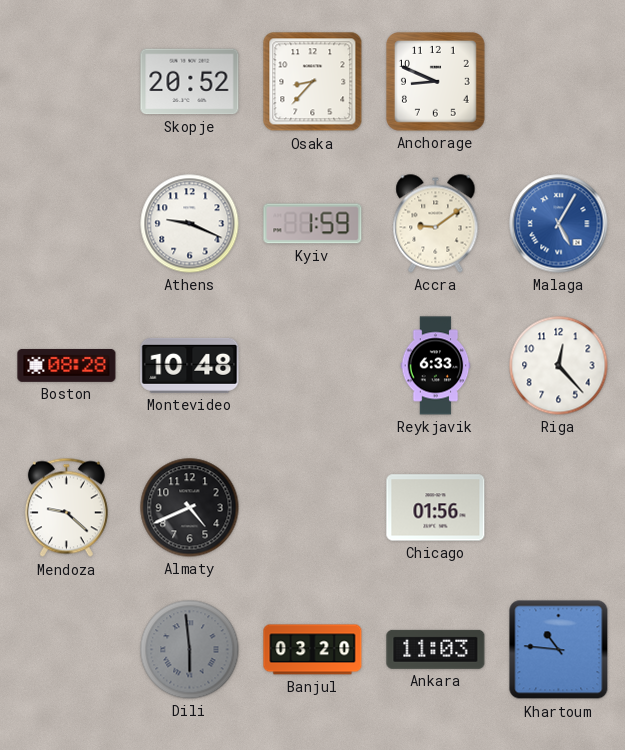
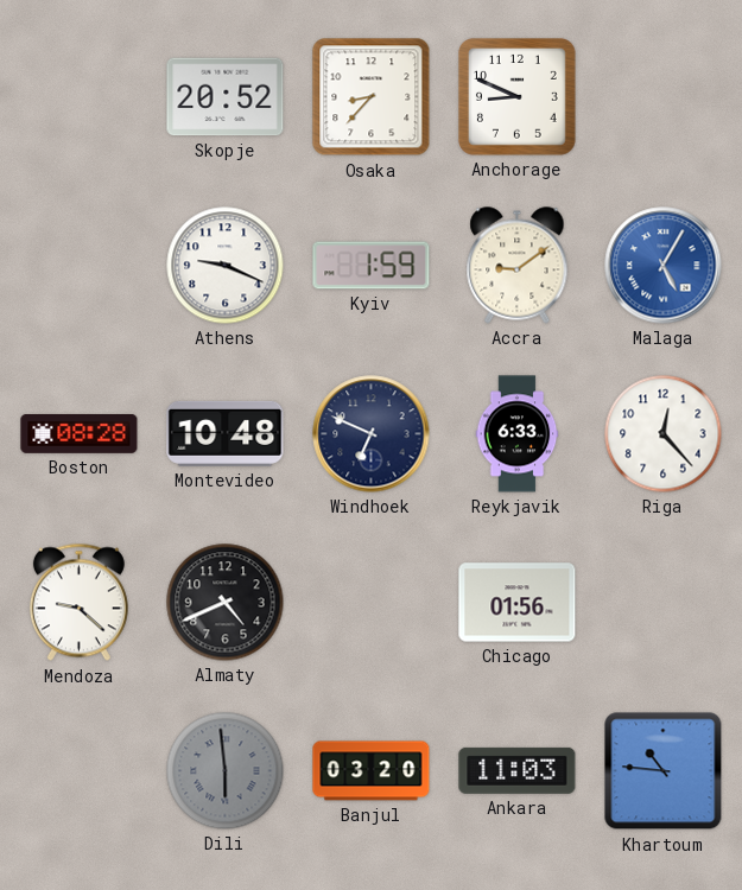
Windhoek: none -> 6:49 (372, 434)
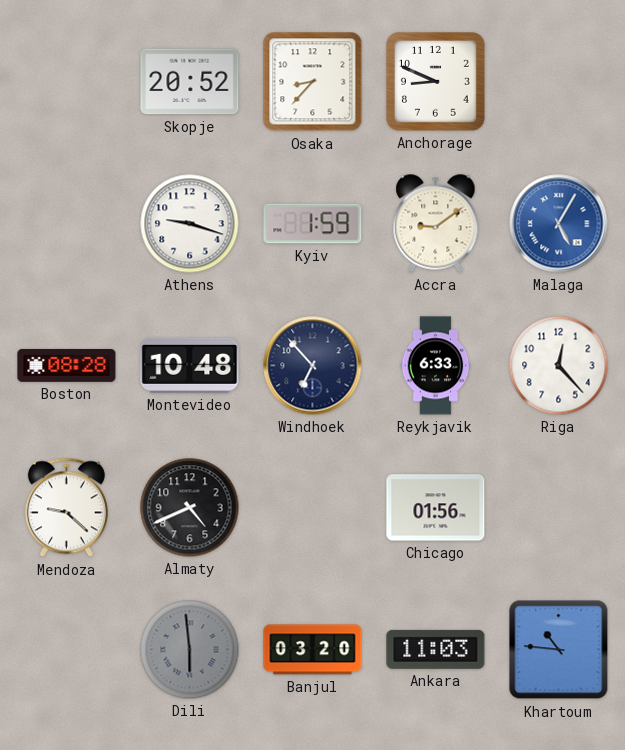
Athens: 9:19 -> 9:18 (190, 224)
Windhoek: 6:49 -> 6:53 (313, 366)
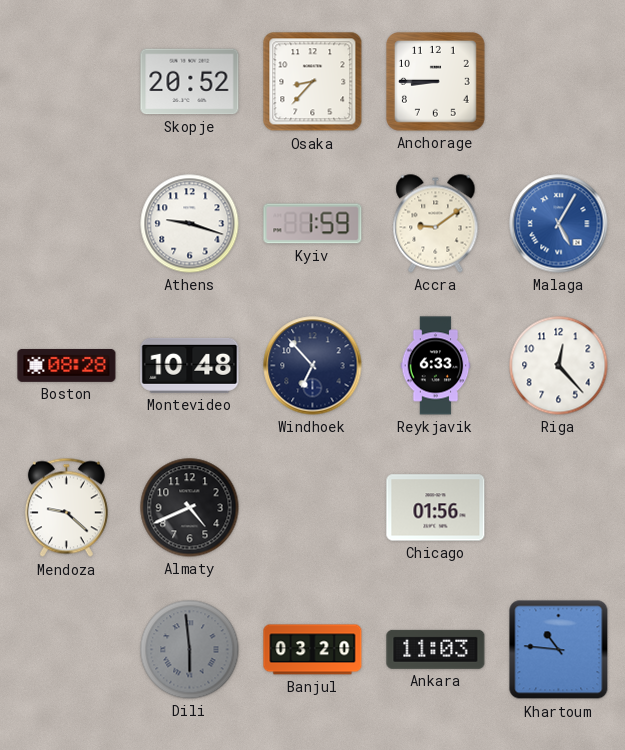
Anchorage: 8:49 -> 8:45 (435, 81)
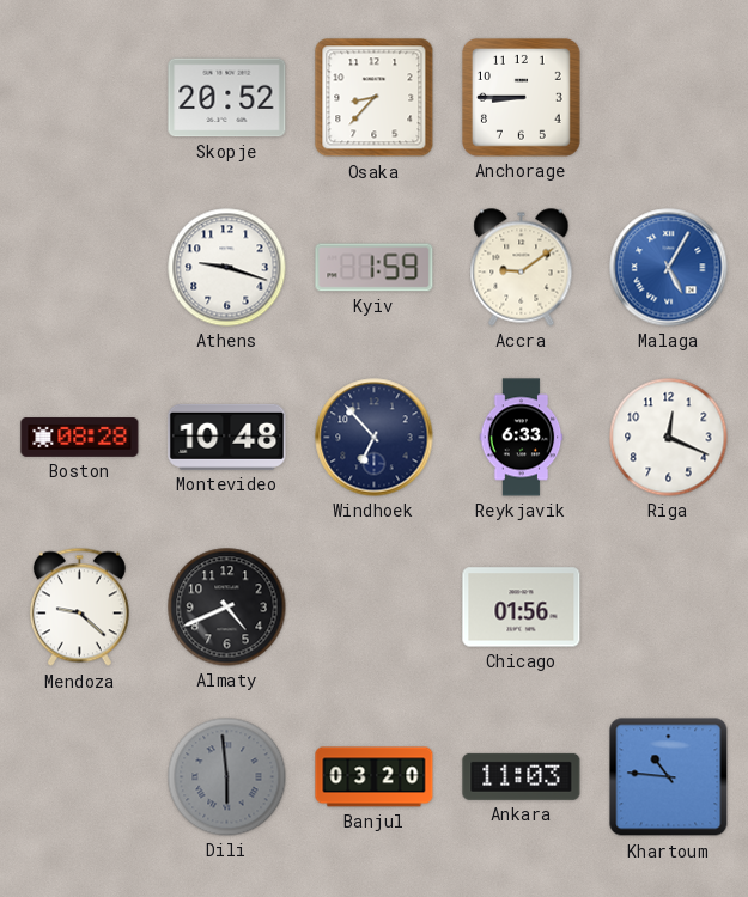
Riga: 12:23 -> 12:19 (669, 438)
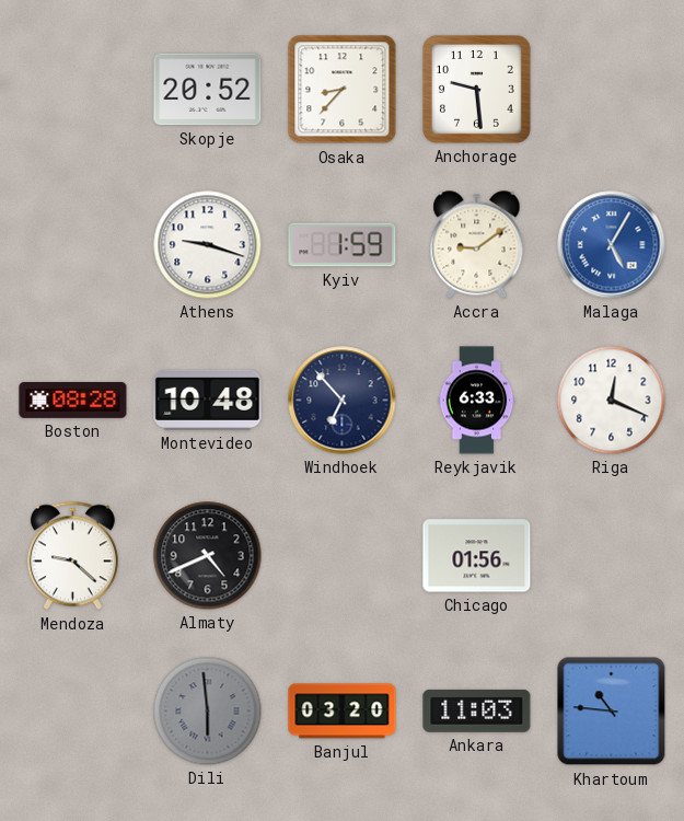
Anchorage: 8:45 -> 9:29 (476, 89)
